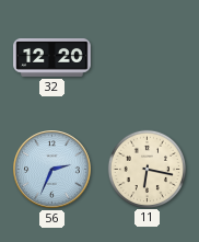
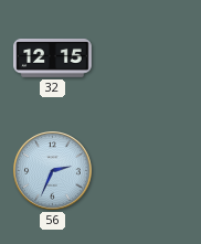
32: 12:20 -> 12:15 (53, 59)
11: 6:17 -> none (147, 169)
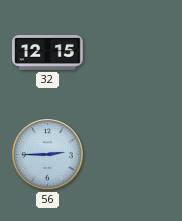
56: 2:34 -> 2:45 (48, 155)
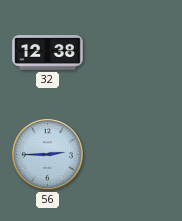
32: 12:15 -> 12:38 (48, 53)
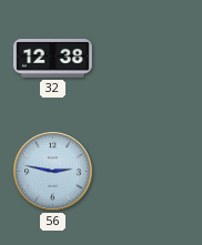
56: 2:45 -> 2:47 (53, 172)
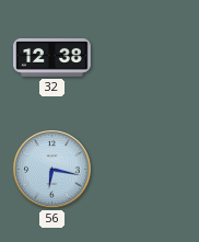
56: 2:47 -> 6:17 (52, 170)
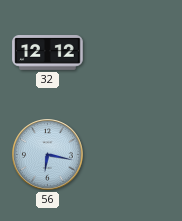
32: 12:38 -> 12:12 (48, 53)
